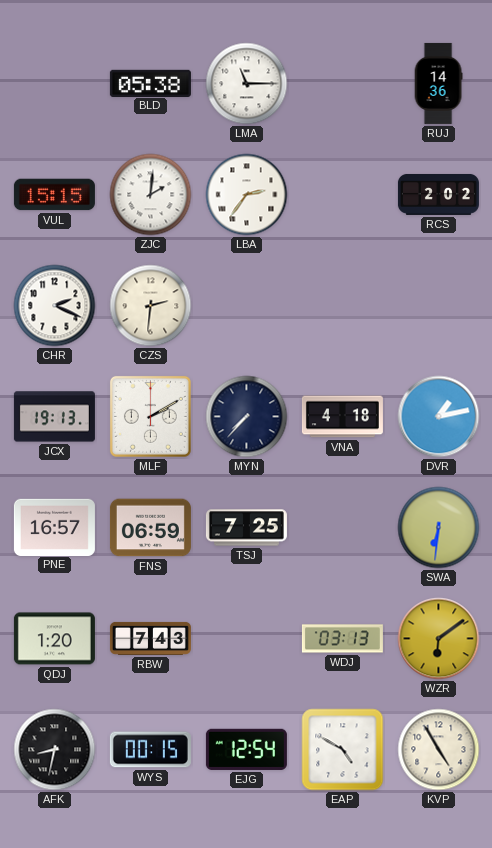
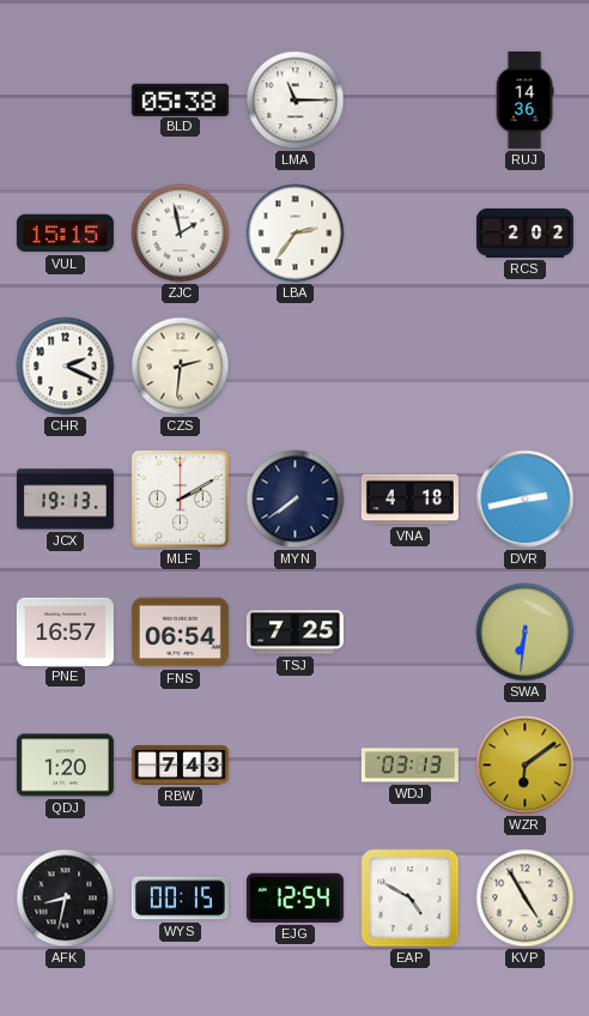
ZJC: 2:01 -> 1:58 (181, 234)
MYN: 7:37 -> 7:39 (296, 500)
DVR: 1:13 -> 2:43 (526, 500)
FNS: 06:59 -> 06:54 (180, 633)
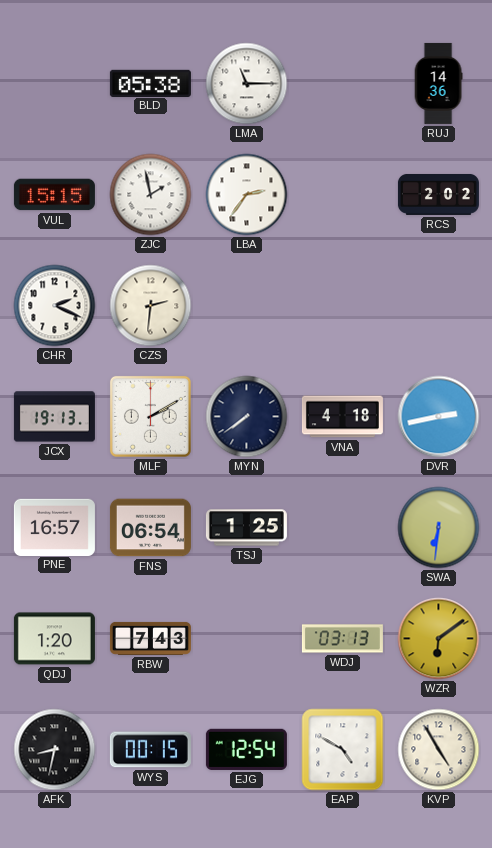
TSJ: 7:25 -> 1:25 (246, 528)
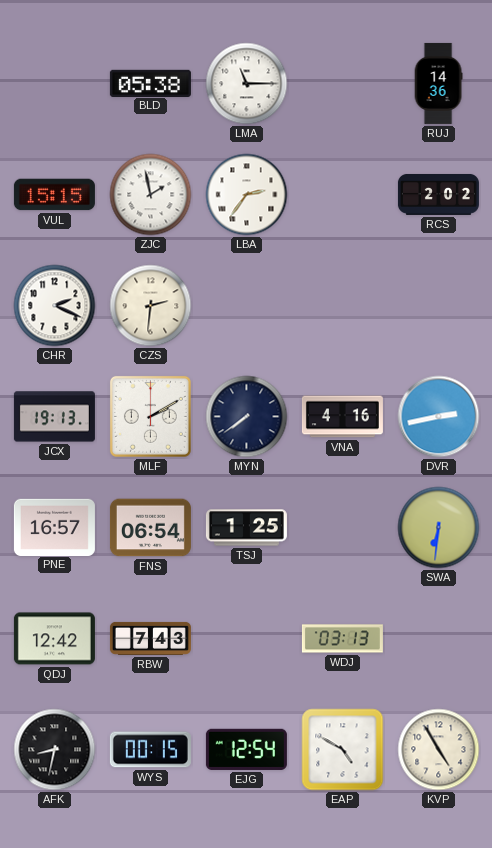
VNA: 4:18 -> 4:16 (342, 417)
QDJ: 1:20 -> 12:42 (54, 639)
WZR: 6:09 -> none (439, 639)
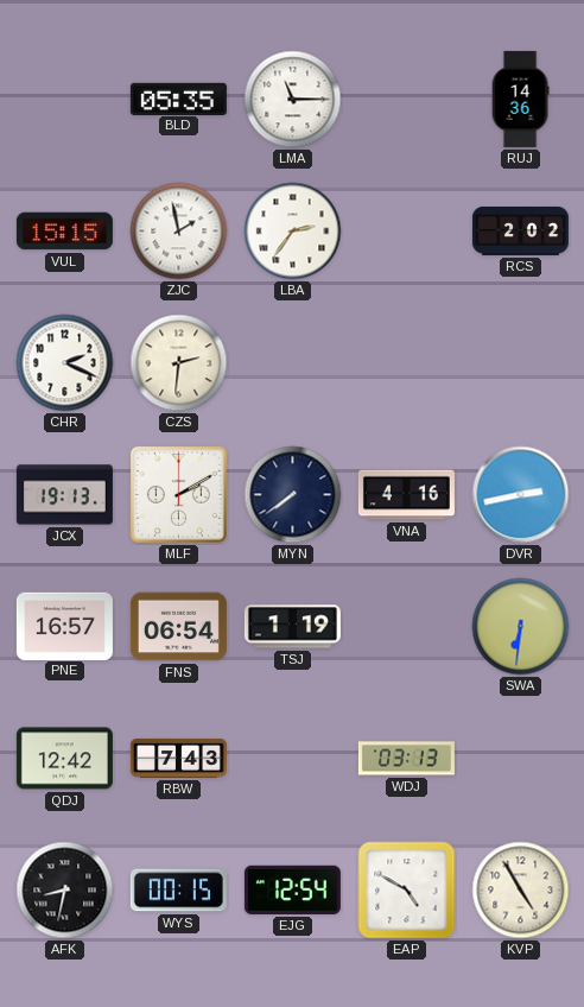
BLD: 05:38 -> 05:35 (178, 99)
TSJ: 1:25 -> 1:19 (292, 627)
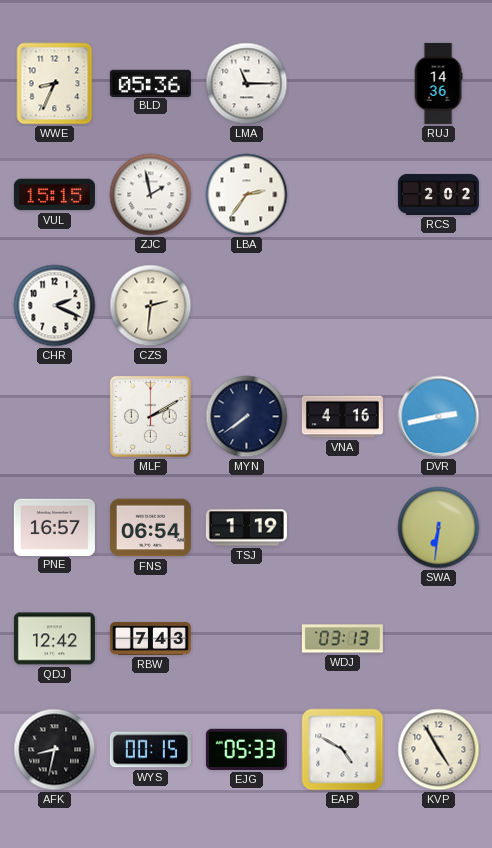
WWE: none -> 8:34 (55, 84)
BLD: 05:35 -> 05:36 (150, 83)
JCX: 19:13 -> none (64, 495)
EJG: 12:54 -> 05:33 (246, 749)
